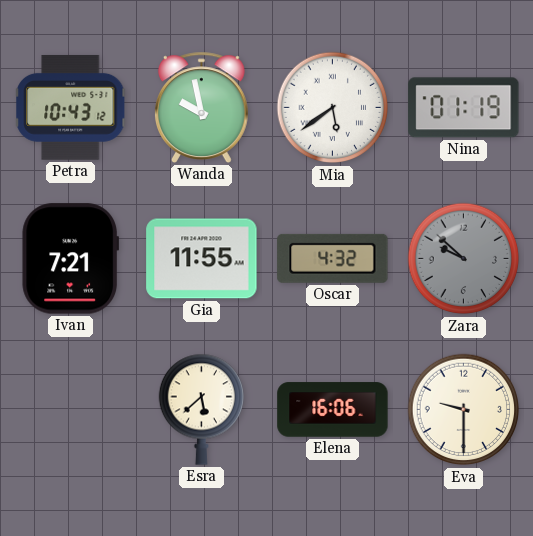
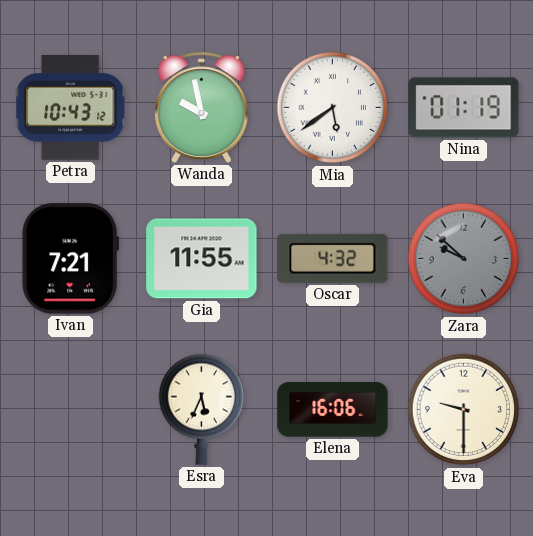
Esra: 5:38 -> 5:34 (201, 409)
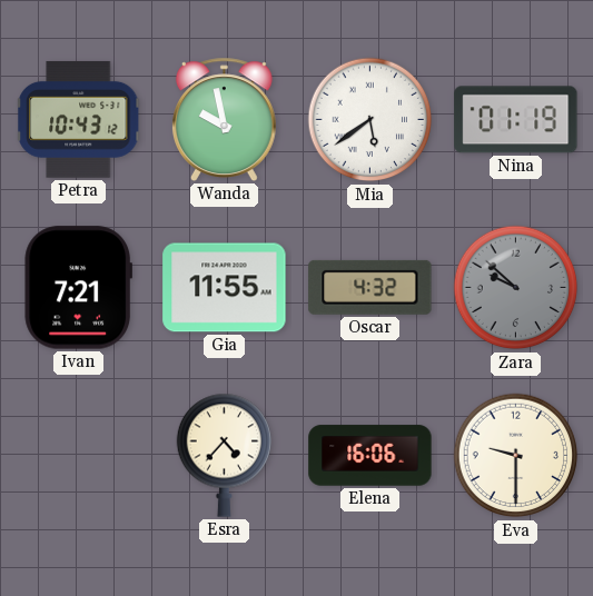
Esra: 5:34 -> 4:37 (224, 455)
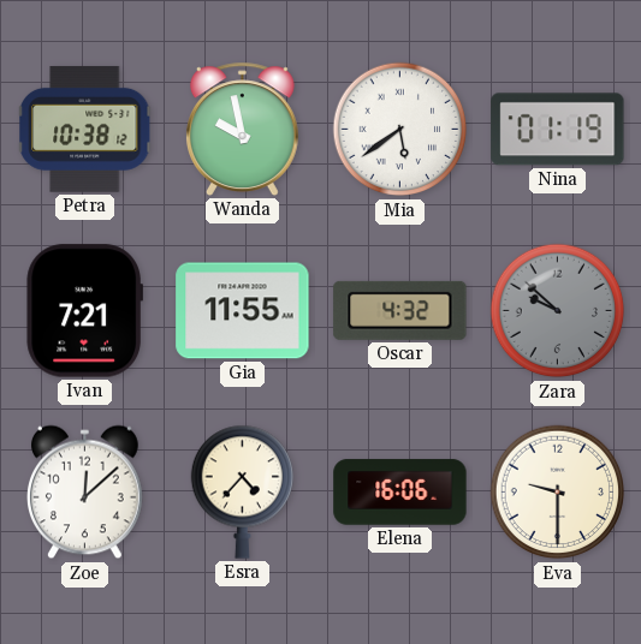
Petra: 10:43 -> 10:38 (87, 129)
Zoe: none -> 12:08 (84, 493)
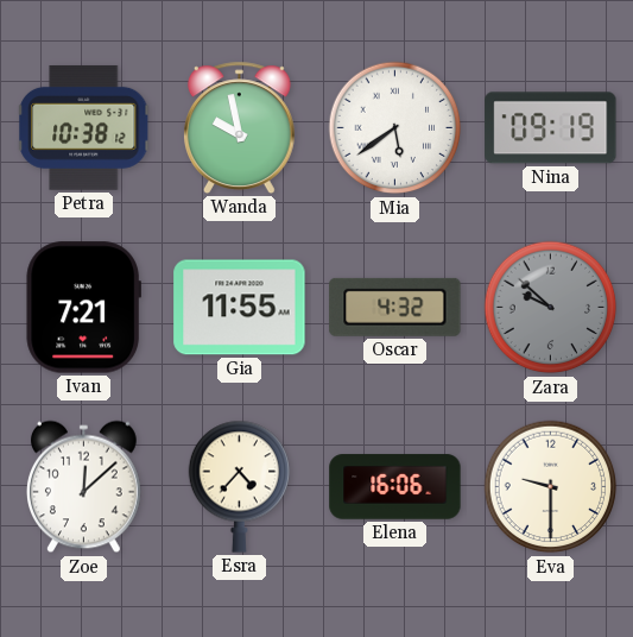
Nina: 01:19 -> 09:19 (551, 128)
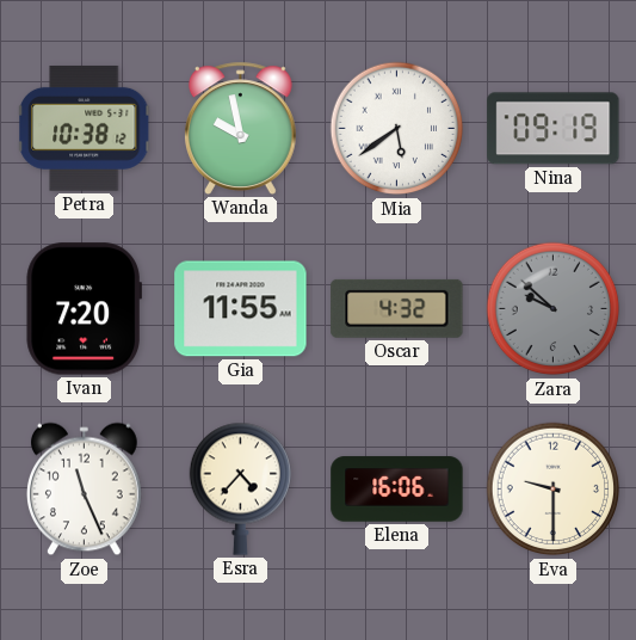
Ivan: 7:21 -> 7:20 (84, 309)
Zoe: 12:08 -> 11:26 (84, 490)
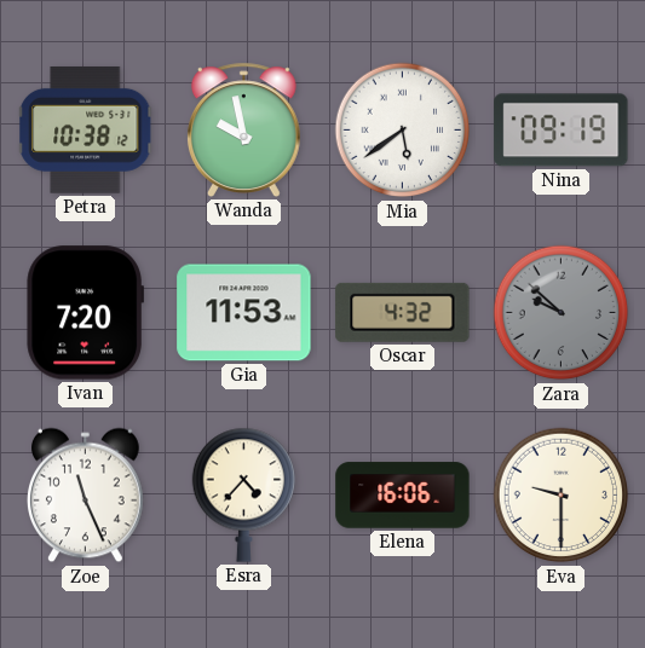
Gia: 11:55 -> 11:53 (244, 313)
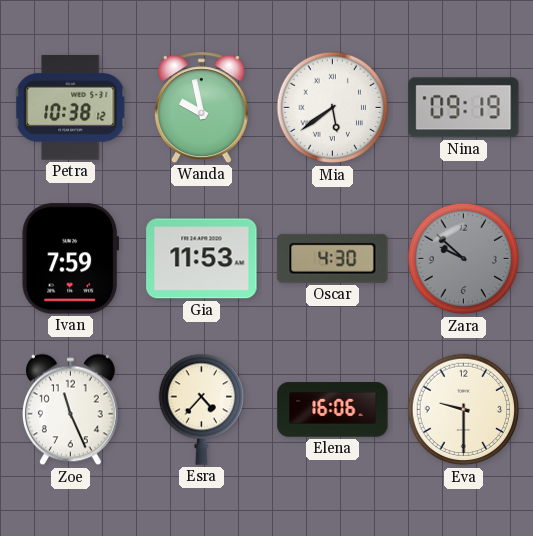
Ivan: 7:20 -> 7:59 (70, 259)
Oscar: 4:32 -> 4:30 (333, 258)
